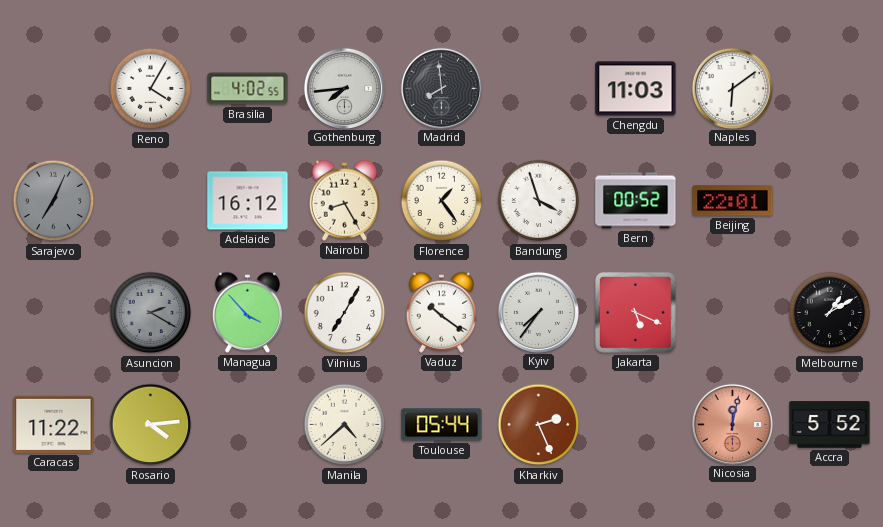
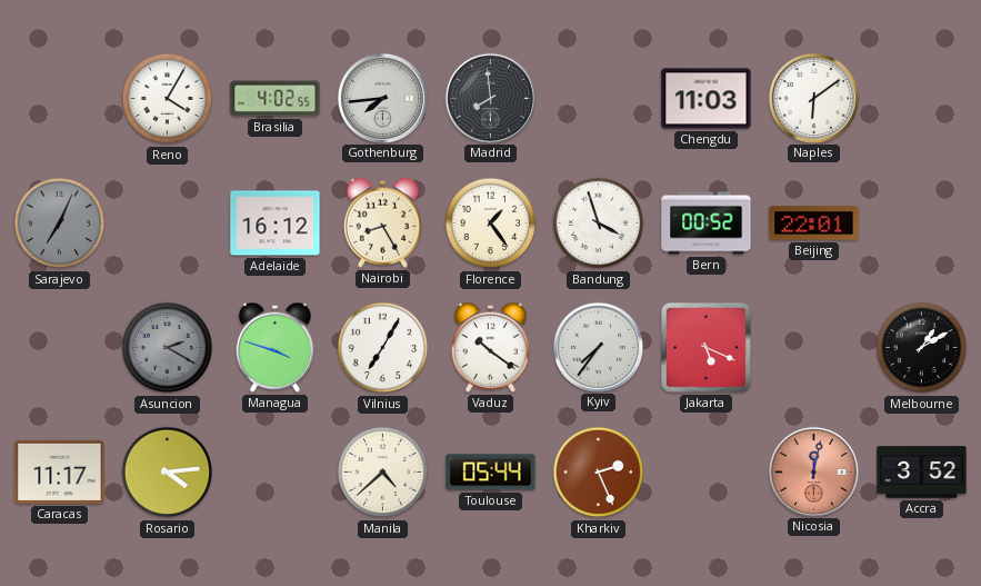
Managua: 3:53 -> 3:48 (274, 347)
Caracas: 11:22 -> 11:17 (60, 471)
Accra: 5:52 -> 3:52 (922, 473)
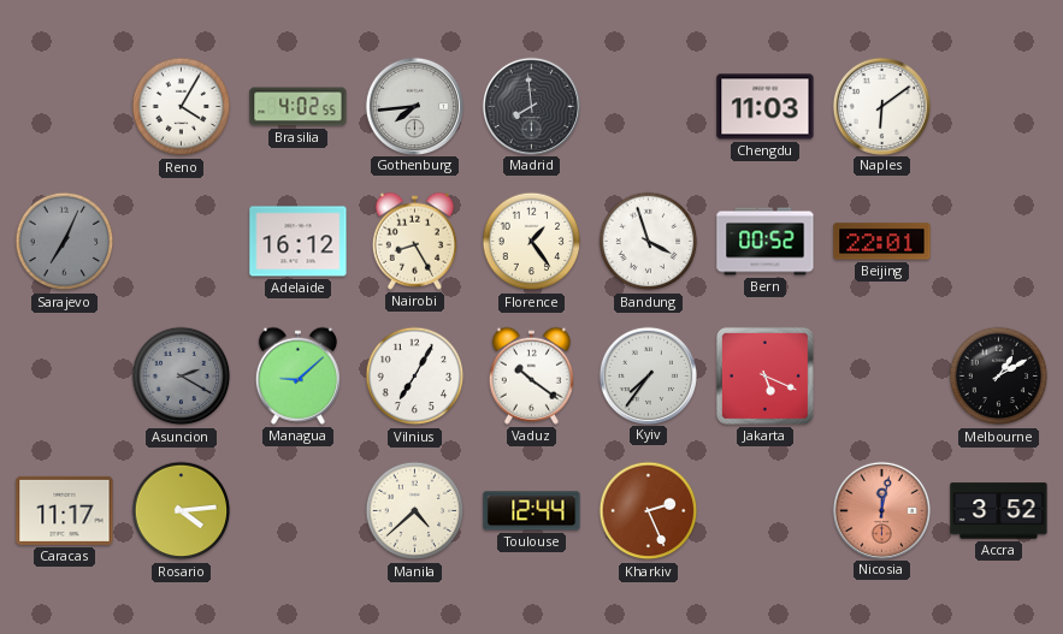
Managua: 3:48 -> 9:08 (297, 375)
Toulouse: 05:44 -> 12:44 (532, 511)
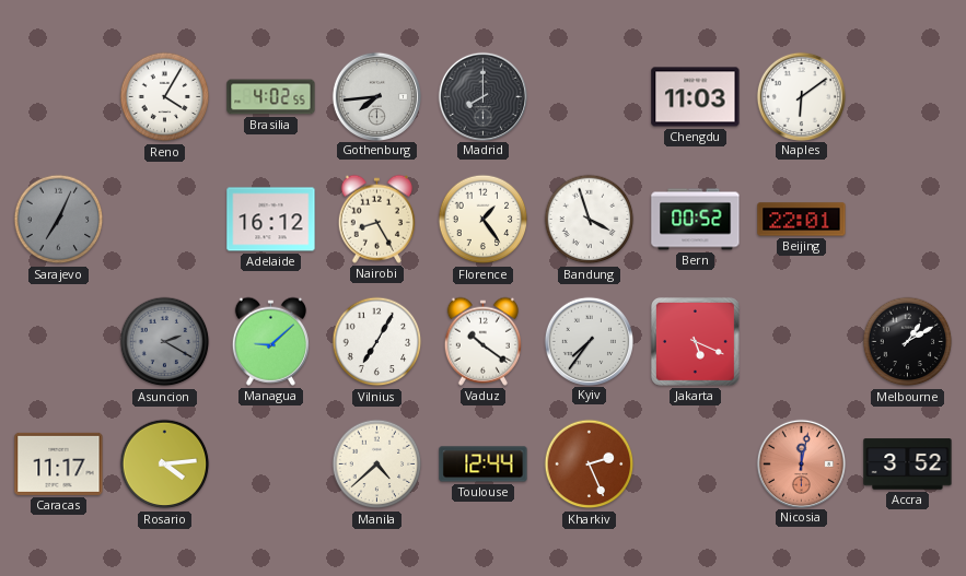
Madrid: 7:59 -> 8:00 (482, 96)
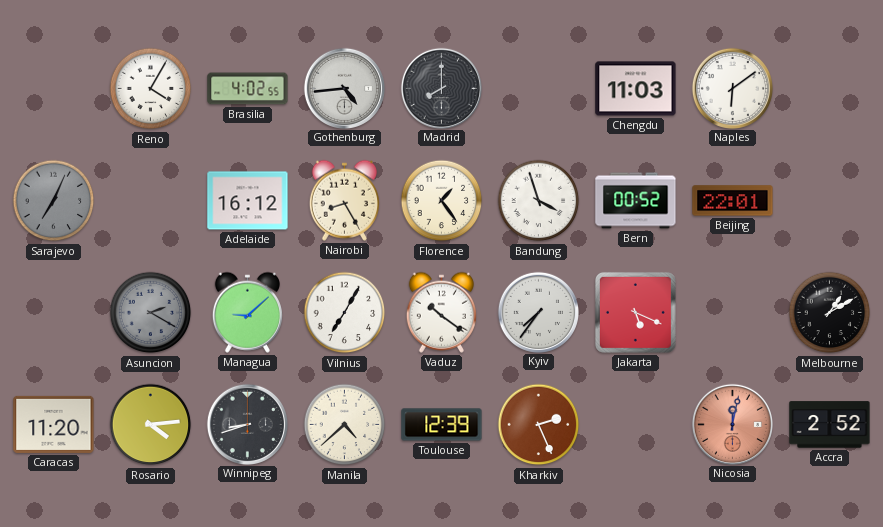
Gothenburg: 7:44 -> 4:44 (344, 88)
Caracas: 11:17 -> 11:20 (54, 424)
Winnipeg: none -> 8:42 (247, 424)
Toulouse: 12:44 -> 12:39 (442, 425)
Accra: 3:52 -> 2:52 (830, 425)
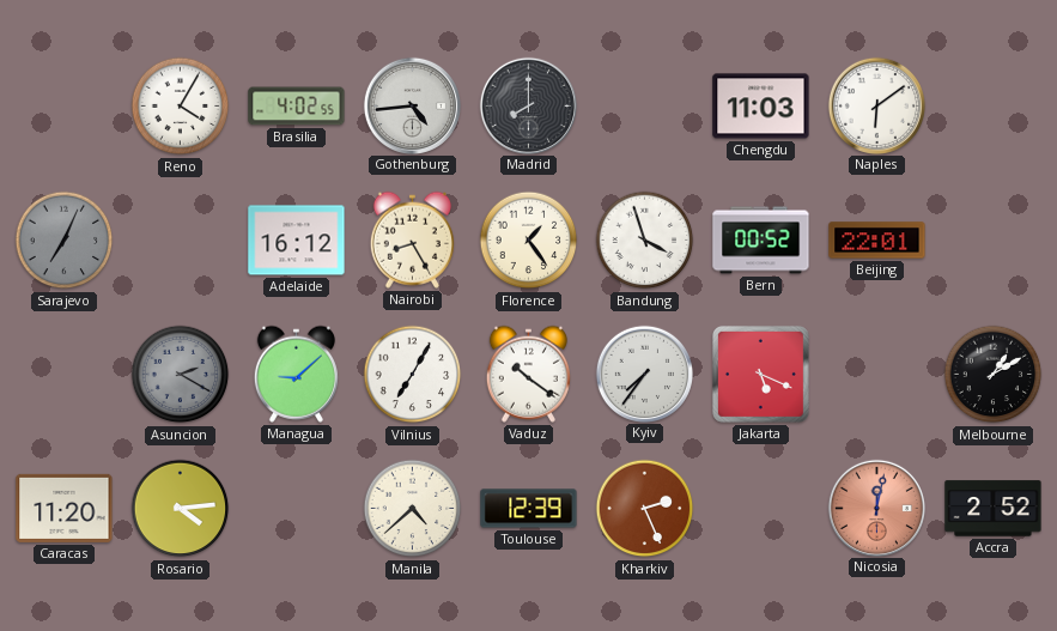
Winnipeg: 8:42 -> none (247, 424)
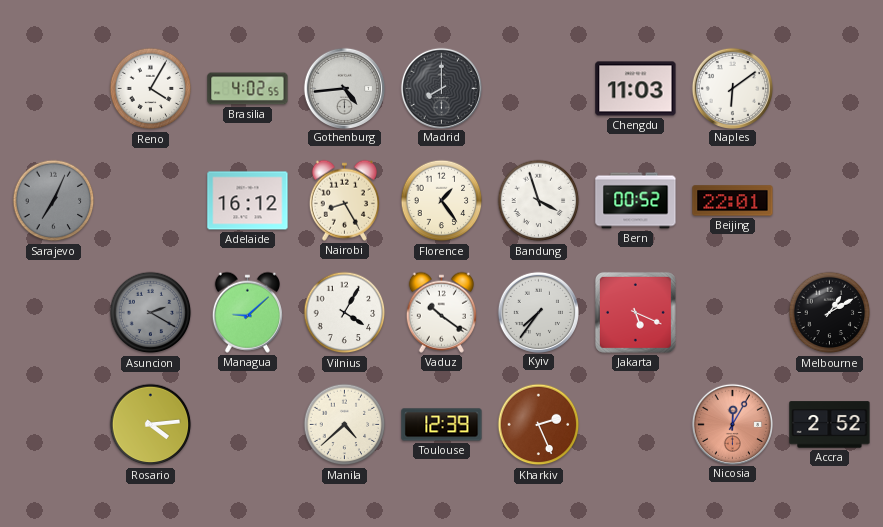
Vilnius: 7:05 -> 4:05 (345, 313)
Caracas: 11:20 -> none (65, 508)
Nicosia: 12:02 -> 12:05 (732, 424)
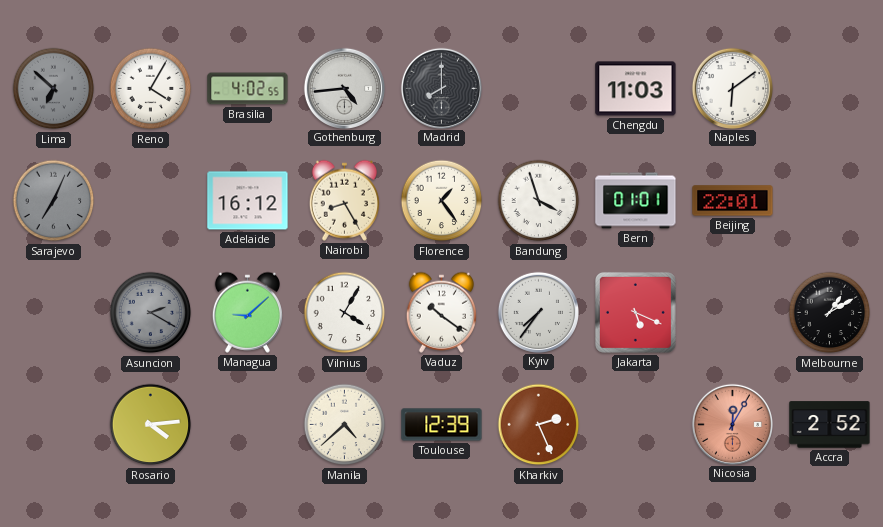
Lima: none -> 6:52 (54, 89)
Bern: 00:52 -> 01:01 (636, 201)
